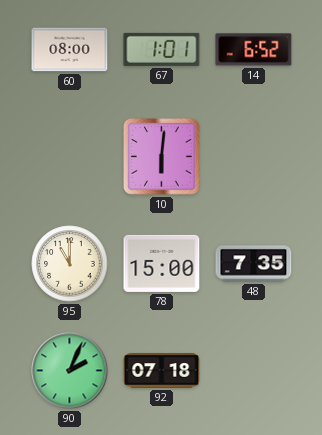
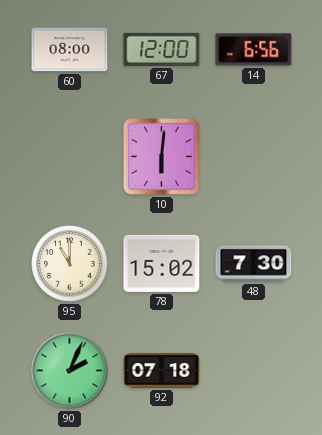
67: 1:01 -> 12:00 (162, 49)
14: 6:52 -> 6:56 (254, 50)
78: 15:00 -> 15:02 (162, 263)
48: 7:35 -> 7:30 (254, 264)
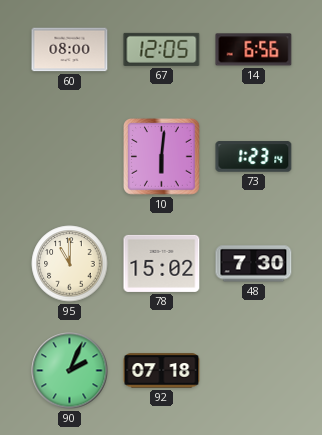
67: 12:00 -> 12:05 (162, 49)
73: none -> 1:23 (254, 157)
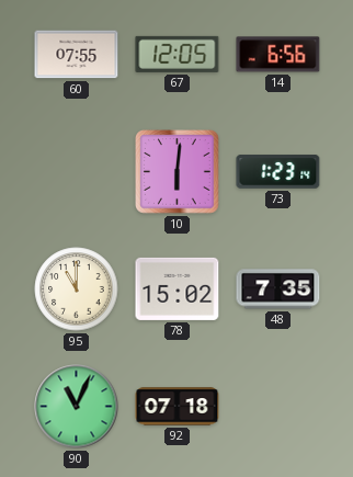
60: 08:00 -> 07:55 (77, 55)
48: 7:30 -> 7:35 (278, 289)
90: 2:04 -> 11:04 (77, 407)
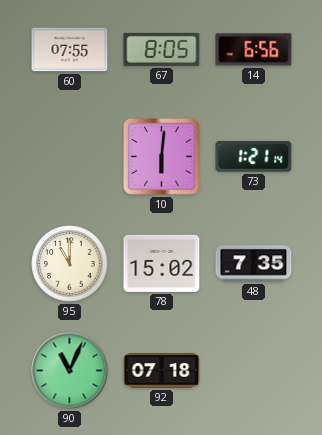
67: 12:05 -> 8:05 (162, 49)
73: 1:23 -> 1:21 (254, 157)
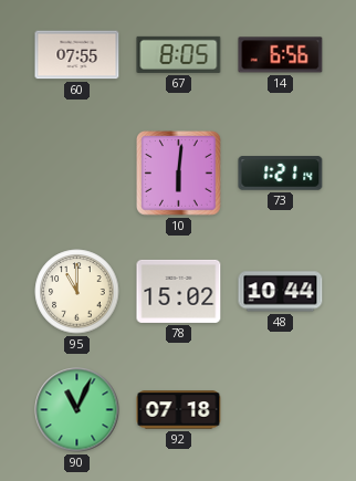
48: 7:35 -> 10:44 (281, 292)
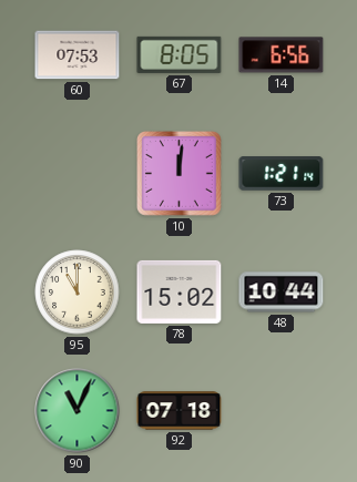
60: 07:55 -> 07:53 (78, 55)
10: 6:01 -> 12:01 (180, 174)
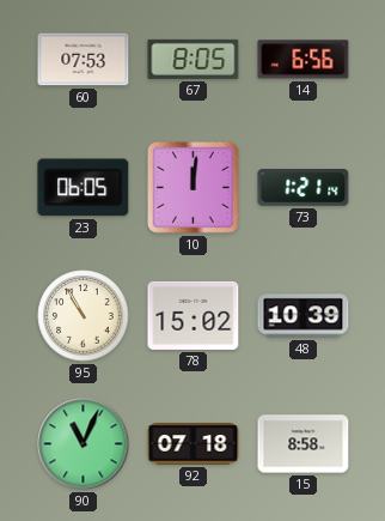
23: none -> 06:05 (84, 188)
95: 11:00 -> 10:55 (84, 316)
48: 10:44 -> 10:39 (304, 316)
15: none -> 8:58 (304, 444)
